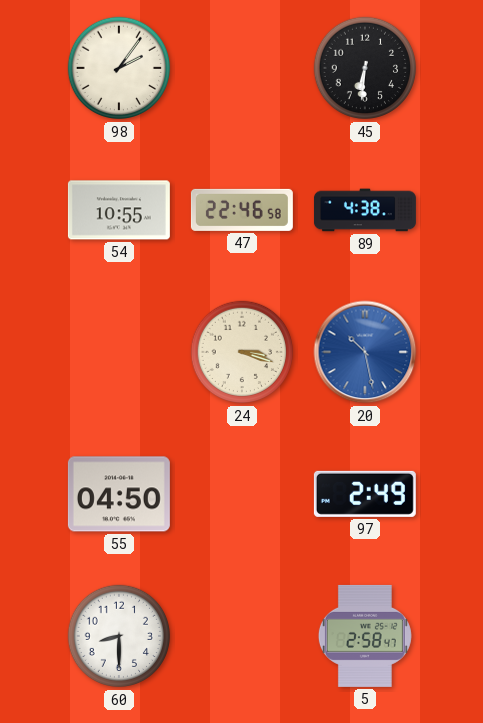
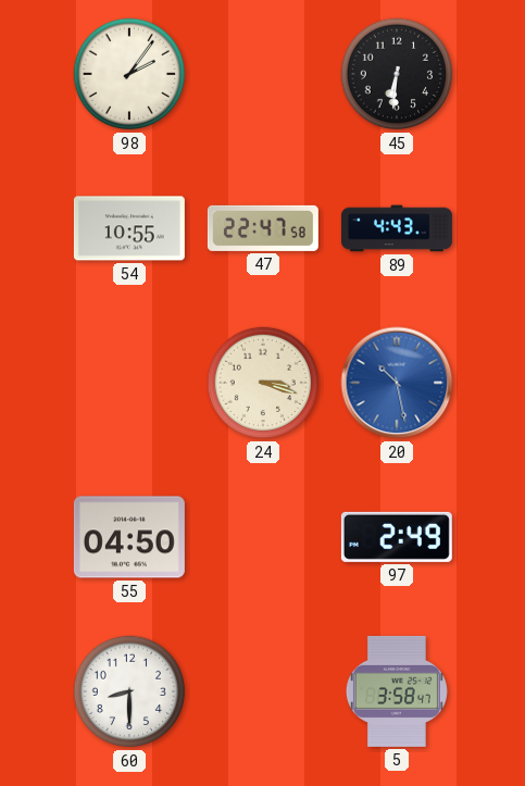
47: 22:46 -> 22:47 (263, 228)
89: 4:38 -> 4:43 (397, 228)
5: 2:58 -> 3:58 (397, 691)
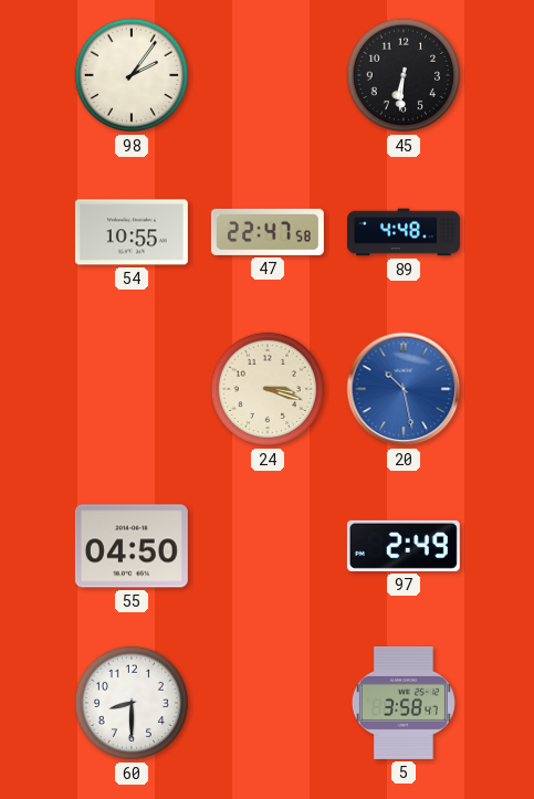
89: 4:43 -> 4:48 (404, 232)
